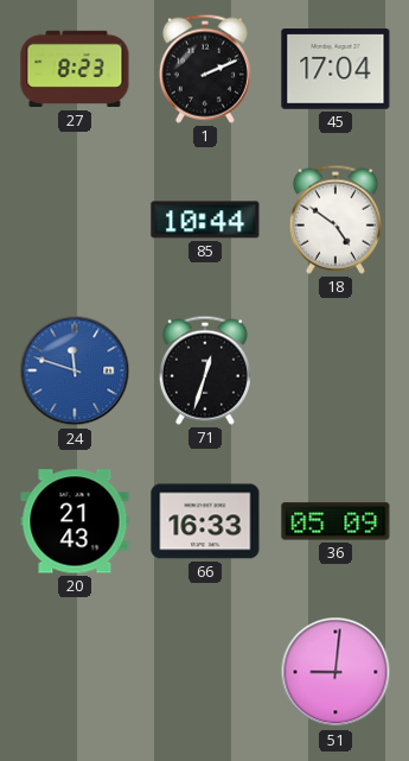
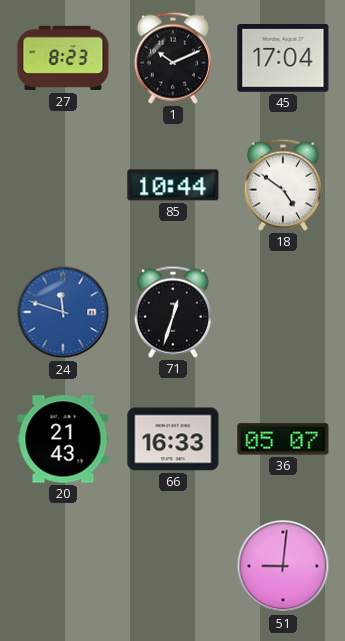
1: 2:11 -> 10:11 (173, 58)
36: 05:09 -> 05:07 (283, 439)
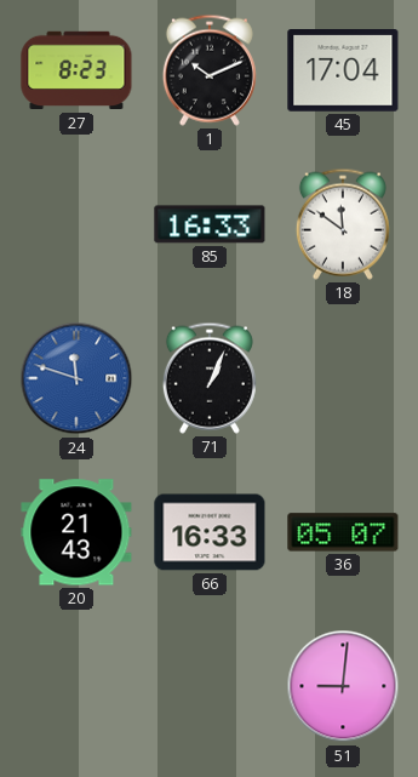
85: 10:44 -> 16:33 (210, 224)
18: 4:51 -> 11:51 (343, 224)
71: 12:33 -> 1:04 (210, 378)
